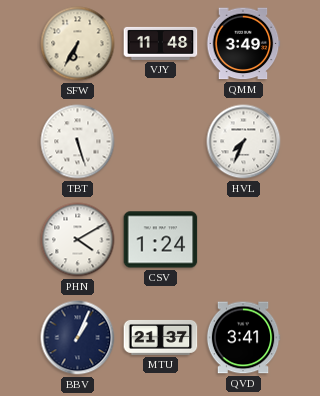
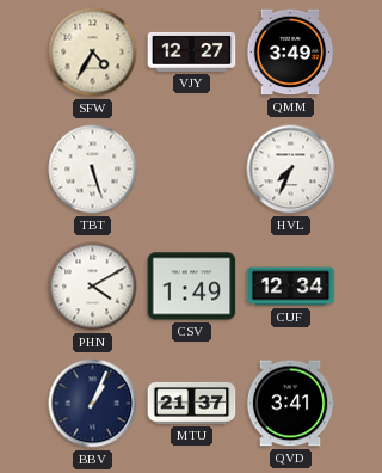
SFW: 6:35 -> 4:35 (93, 53)
VJY: 11:48 -> 12:27 (192, 51)
CSV: 1:24 -> 1:49 (192, 287)
CUF: none -> 12:34 (291, 287)
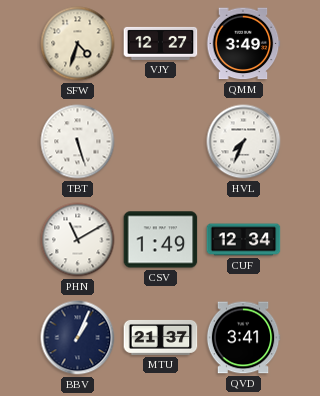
SFW: 4:35 -> 4:33 (78, 44)
PHN: 4:10 -> 11:10 (78, 240)
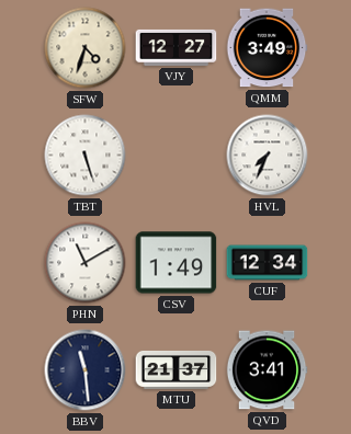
BBV: 1:04 -> 11:29 (86, 370)
